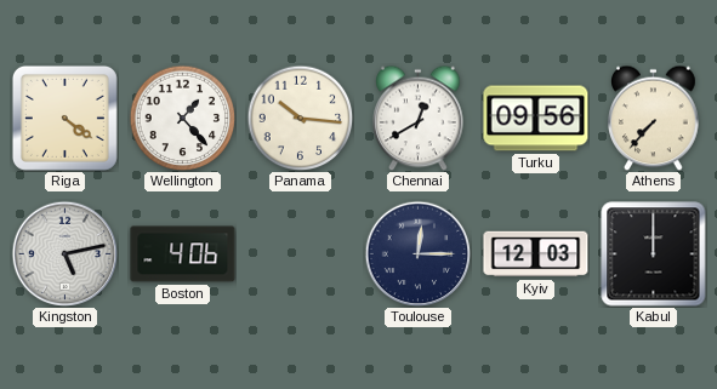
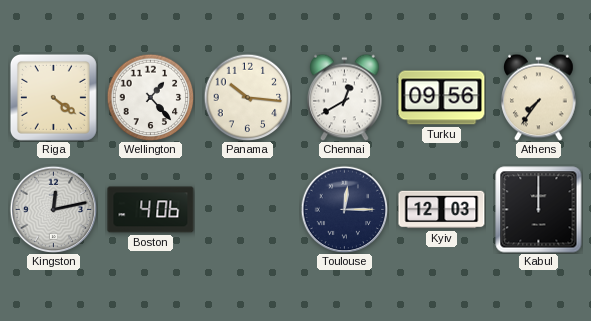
Athens: 7:37 -> 7:36 (539, 97)
Kingston: 5:13 -> 12:13 (53, 209)
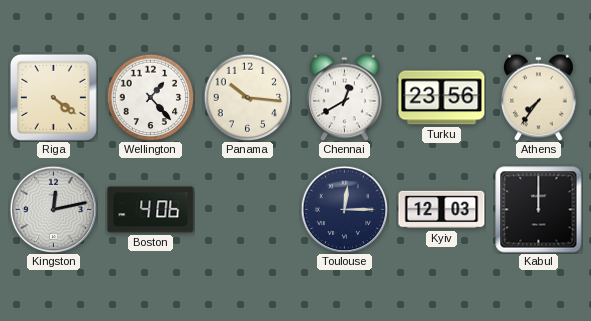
Turku: 09:56 -> 23:56 (442, 98)
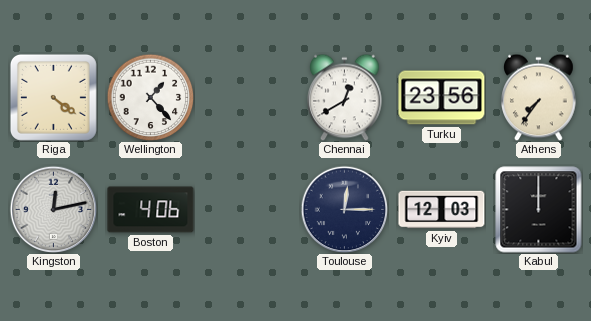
Panama: 10:16 -> none (247, 97)
